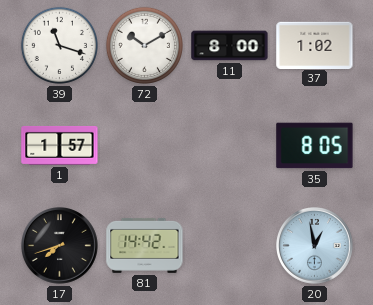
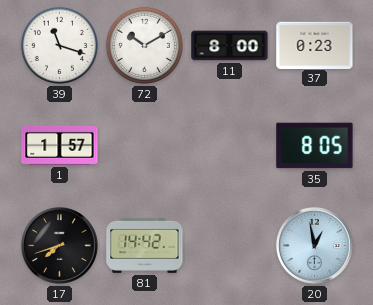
37: 1:02 -> 0:23 (315, 45)
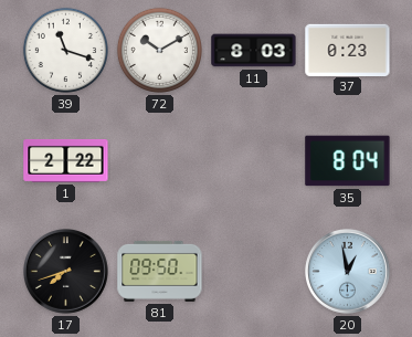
11: 8:00 -> 8:03 (254, 51)
1: 1:57 -> 2:22 (66, 160)
35: 8:05 -> 8:04 (348, 161)
81: 14:42 -> 09:50 (160, 271)
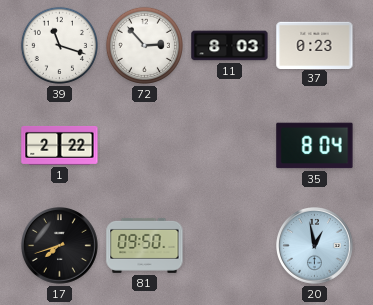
72: 10:10 -> 2:53 (144, 45)
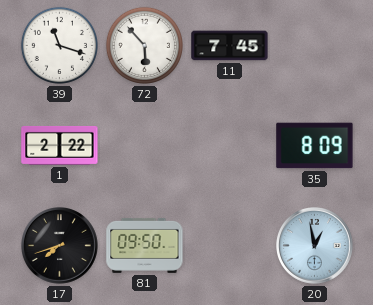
72: 2:53 -> 5:53 (144, 45)
11: 8:03 -> 7:45 (230, 46)
37: 0:23 -> none (315, 45)
35: 8:04 -> 8:09 (315, 146)
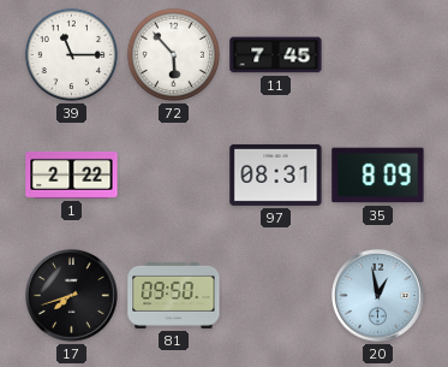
39: 11:18 -> 11:15 (71, 54)
97: none -> 08:31 (276, 174)
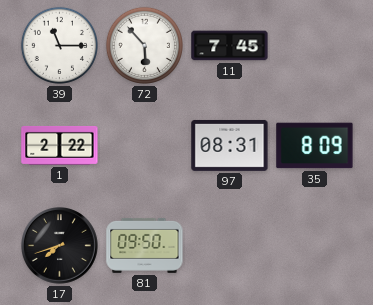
20: 12:58 -> none (378, 296)
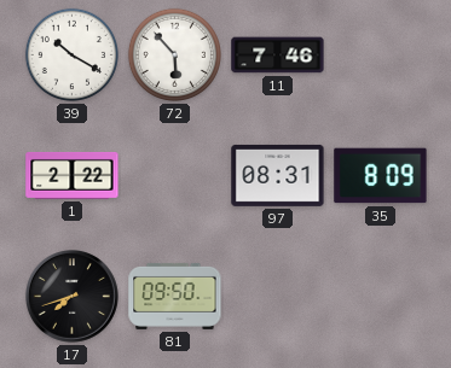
39: 11:15 -> 10:20 (71, 54)
11: 7:45 -> 7:46 (278, 56)
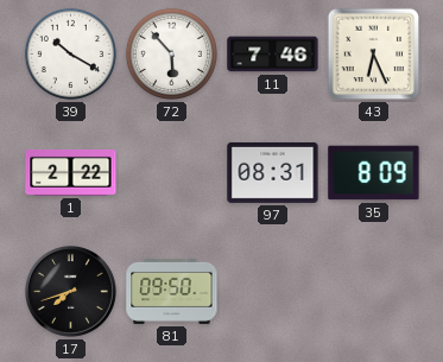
43: none -> 6:26 (373, 55)
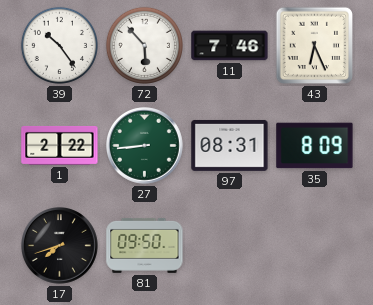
39: 10:20 -> 10:24 (59, 45)
27: none -> 8:44 (145, 146)
